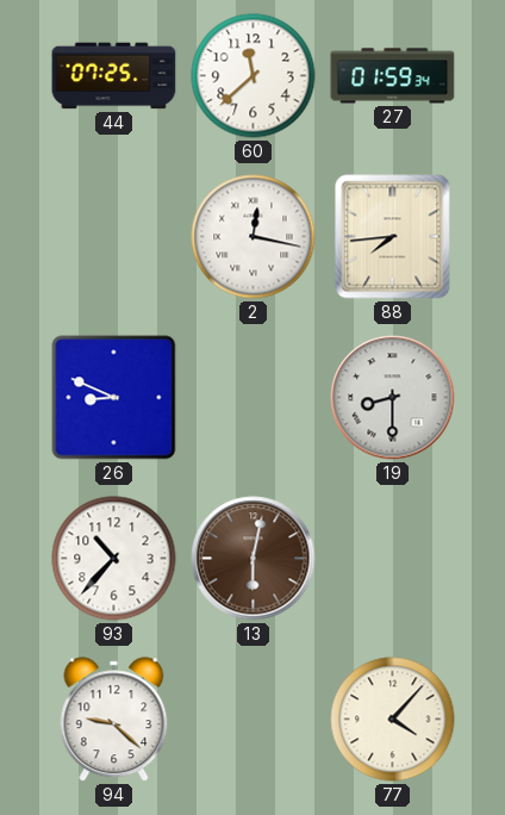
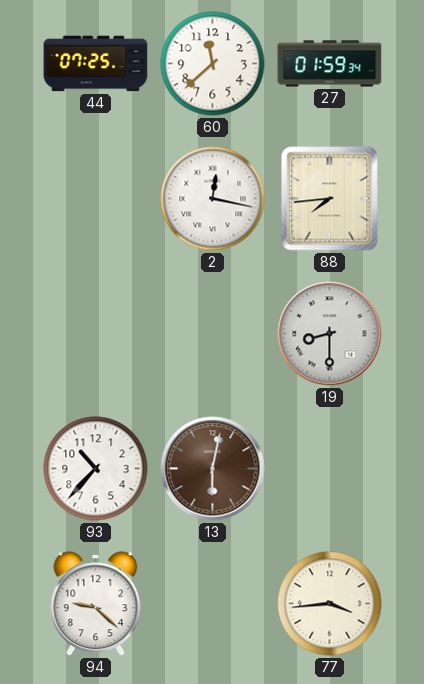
26: 8:49 -> none (114, 398)
77: 4:07 -> 3:44 (330, 604)
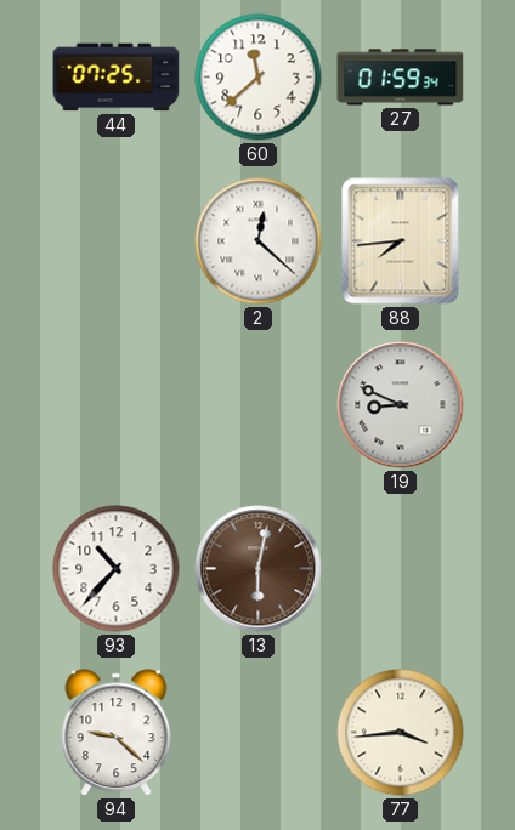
2: 12:17 -> 12:22 (259, 241)
19: 8:30 -> 8:49 (401, 405)
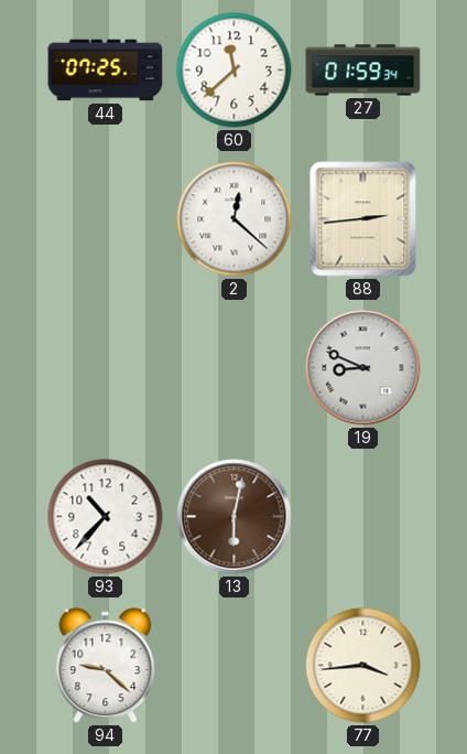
88: 7:44 -> 2:44 (363, 219)
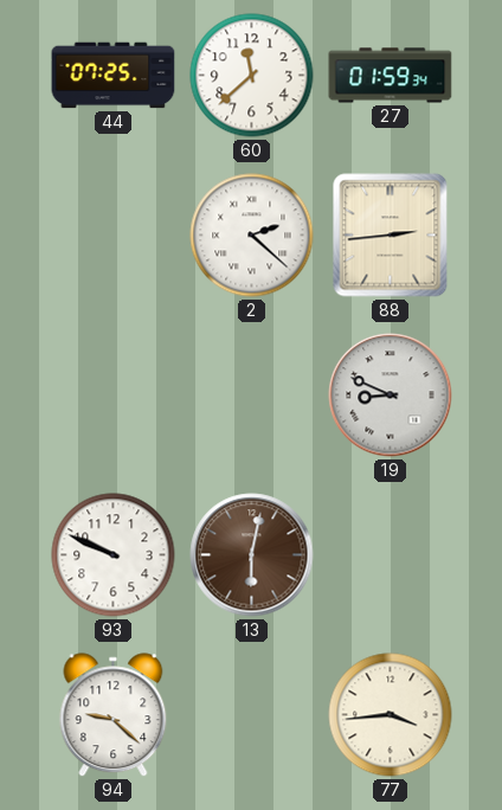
2: 12:22 -> 2:22 (252, 236)
93: 10:37 -> 9:49 (114, 555)
